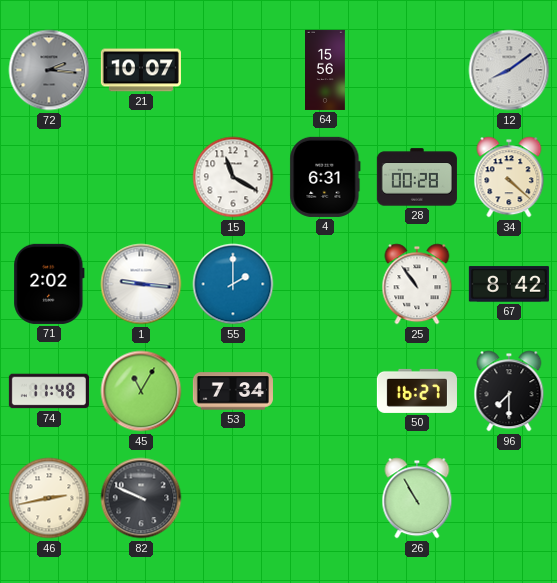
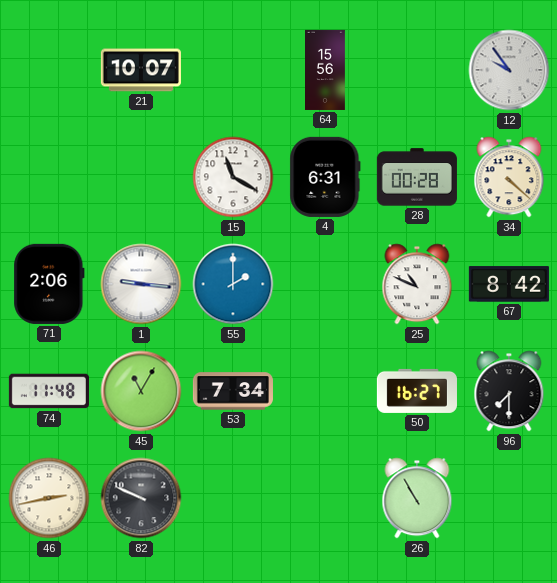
72: 2:16 -> none (49, 70)
12: 8:09 -> 9:54 (509, 70)
71: 2:02 -> 2:06 (49, 284)
25: 10:54 -> 10:49 (417, 284)
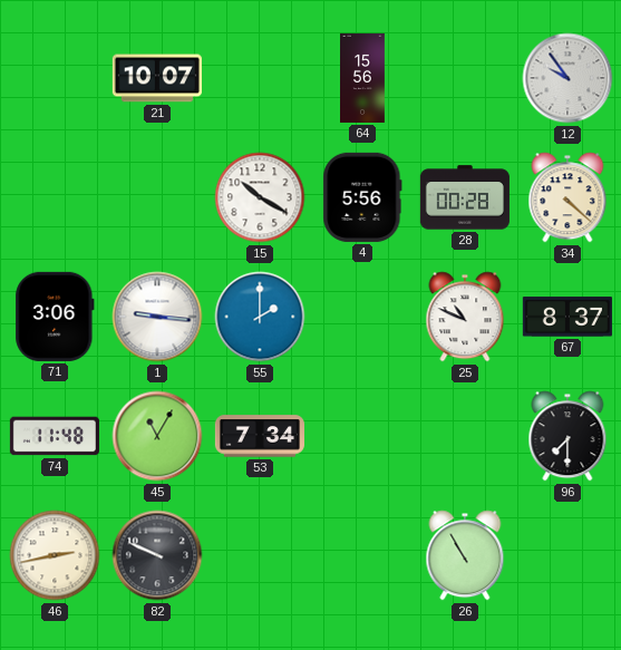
15: 11:20 -> 10:20 (260, 197)
4: 6:31 -> 5:56 (362, 197)
71: 2:06 -> 3:06 (55, 317)
67: 8:42 -> 8:37 (567, 317)
50: 16:27 -> none (417, 391)
